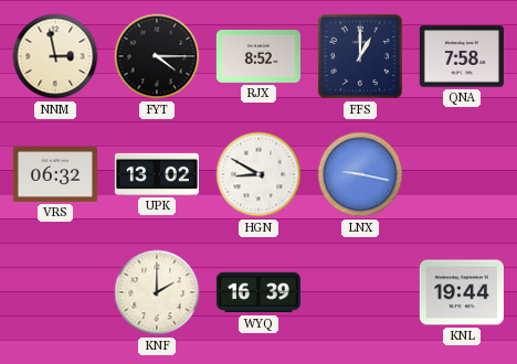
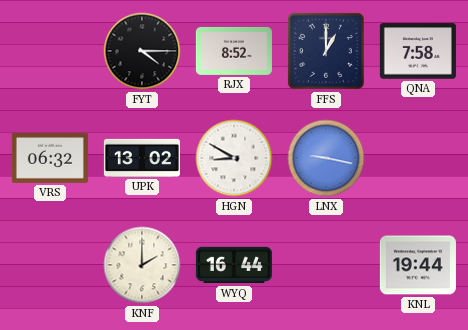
NNM: 2:58 -> none (55, 56)
WYQ: 16:39 -> 16:44 (234, 265)
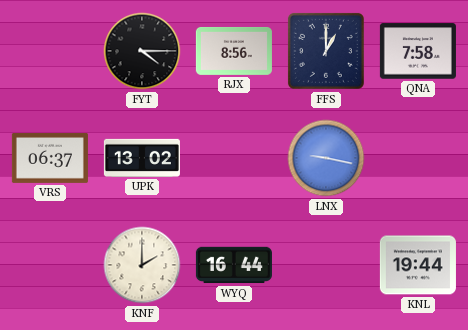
RJX: 8:52 -> 8:56 (234, 51)
VRS: 06:32 -> 06:37 (50, 158)
HGN: 8:50 -> none (234, 158)
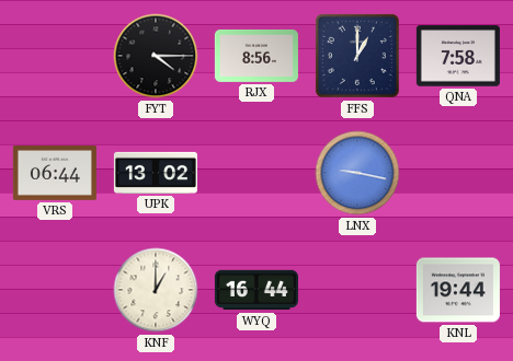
VRS: 06:37 -> 06:44 (55, 173)
KNF: 2:00 -> 1:00 (156, 290)
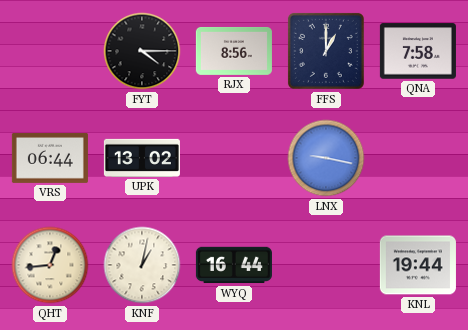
QHT: none -> 12:44 (50, 265)
KNF: 1:00 -> 1:02 (142, 265)
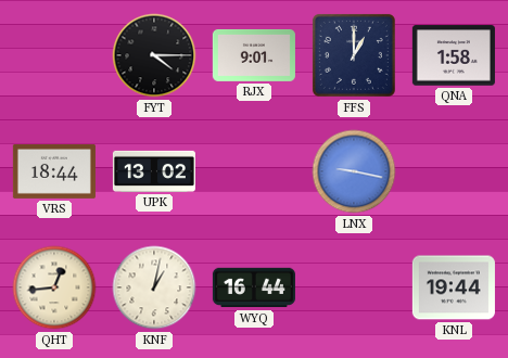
RJX: 8:56 -> 9:01 (254, 55)
QNA: 7:58 -> 1:58 (454, 55)
VRS: 06:44 -> 18:44 (54, 171)
